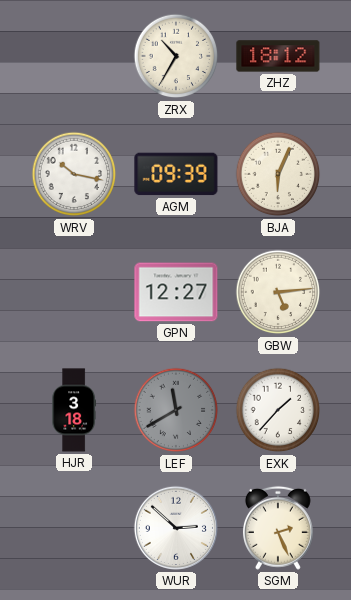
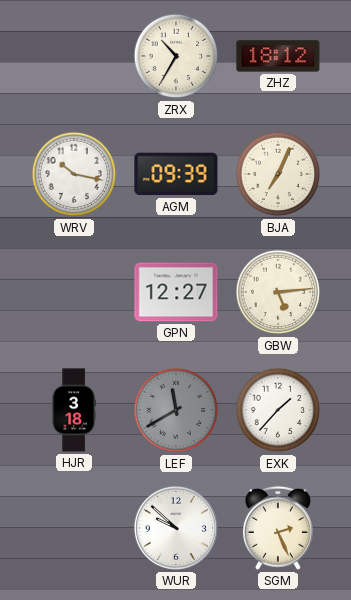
BJA: 6:04 -> 7:04 (278, 174)
WUR: 2:52 -> 9:52 (176, 528)
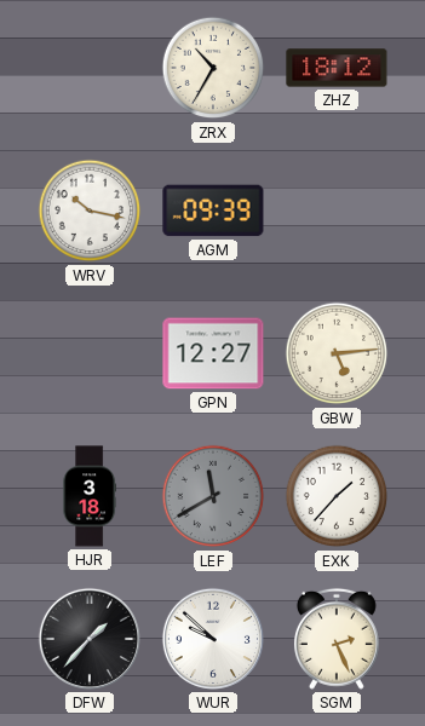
BJA: 7:04 -> none (278, 174)
DFW: none -> 1:37 (90, 639)
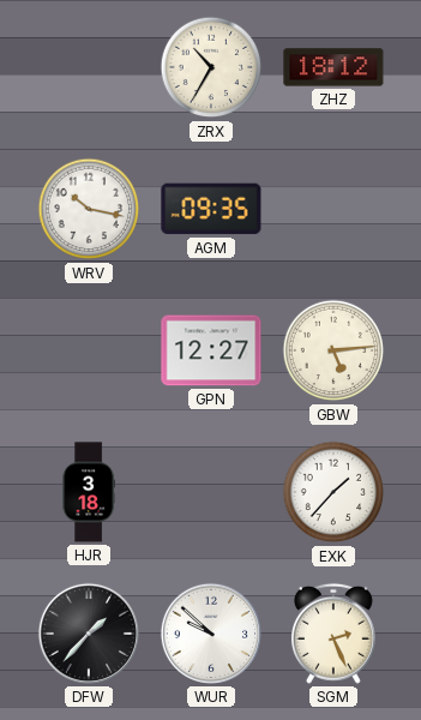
AGM: 09:39 -> 09:35 (211, 209)
LEF: 11:40 -> none (213, 496)
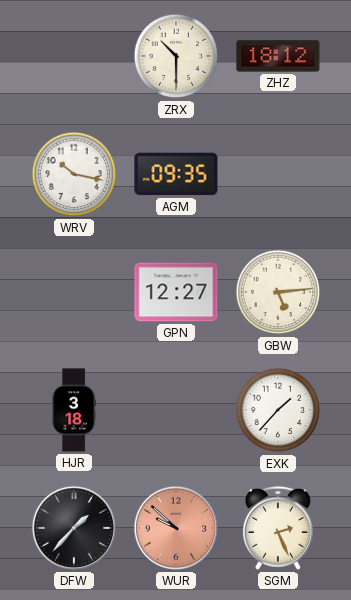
ZRX: 10:35 -> 10:30 (176, 56)
WUR dial: white -> salmon (176, 528)
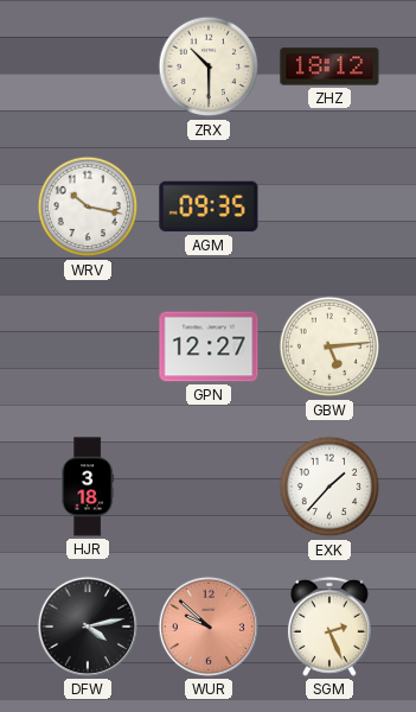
DFW: 1:37 -> 4:13 (88, 627)
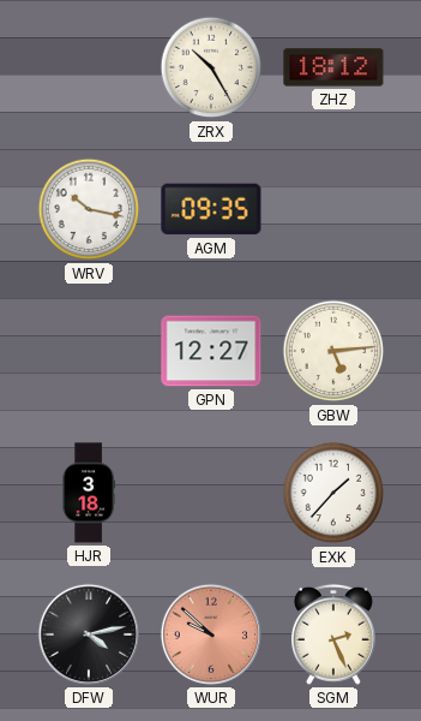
ZRX: 10:30 -> 10:25 (211, 67)
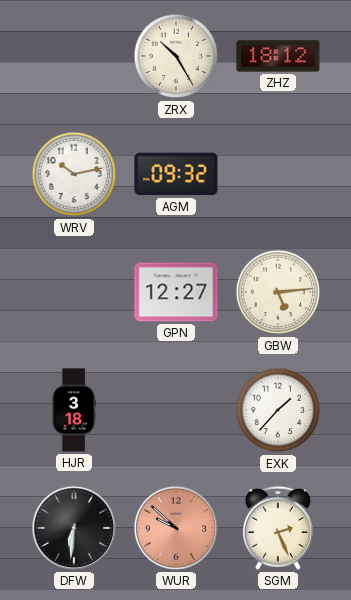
WRV: 10:17 -> 10:13 (74, 174)
AGM: 09:35 -> 09:32 (176, 174)
DFW: 4:13 -> 6:31 (74, 528)
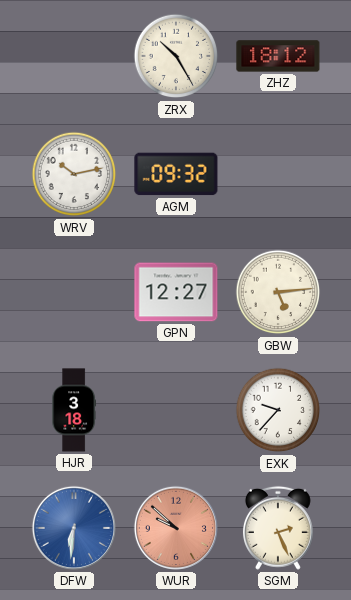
EXK: 1:37 -> 9:37 (278, 410)
DFW dial: black -> blue (74, 528)
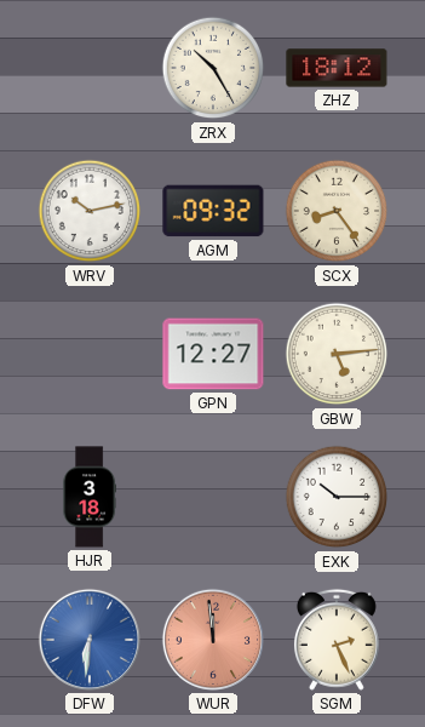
SCX: none -> 8:24 (337, 211)
EXK: 9:37 -> 10:15 (337, 497)
WUR: 9:52 -> 11:59 (213, 640)
